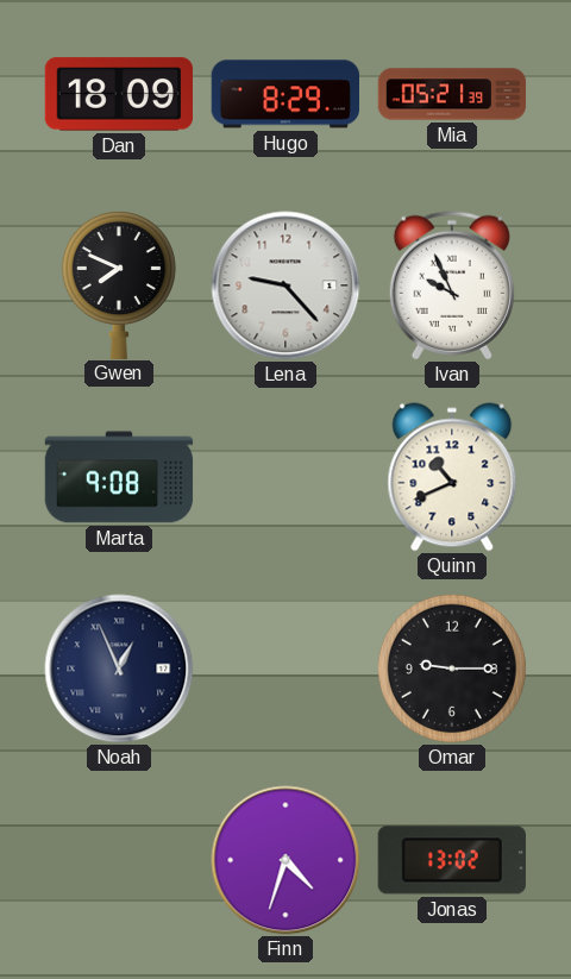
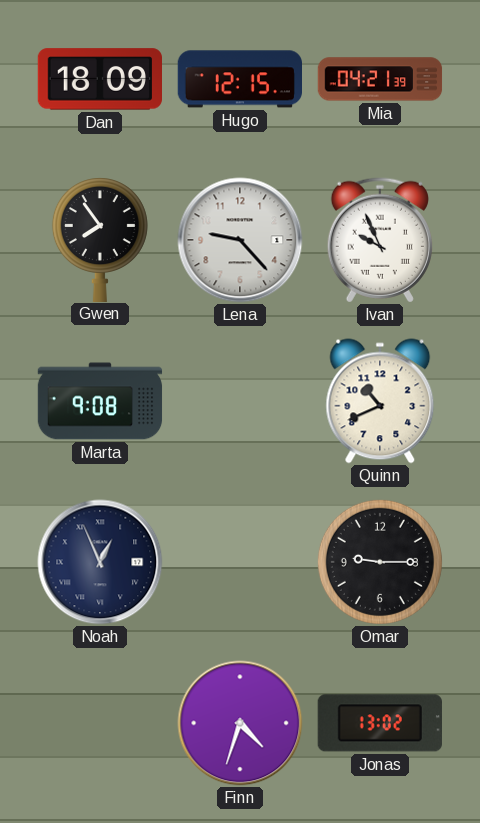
Hugo: 8:29 -> 12:15 (239, 79)
Mia: 05:21 -> 04:21 (380, 79)
Gwen: 7:49 -> 7:54 (100, 240)
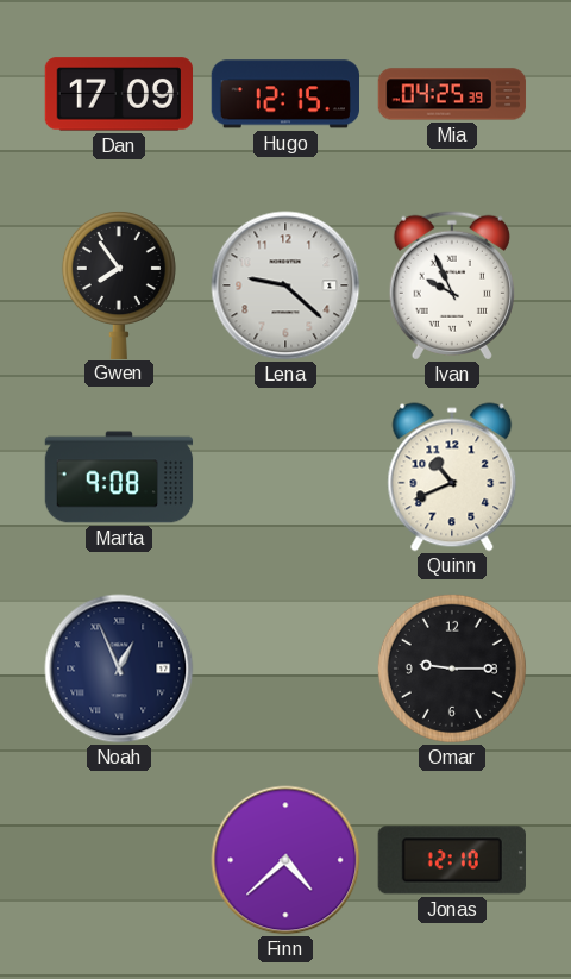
Dan: 18:09 -> 17:09 (118, 94)
Mia: 04:21 -> 04:25 (452, 94)
Lena: 9:23 -> 9:22 (285, 285)
Finn: 4:33 -> 4:38 (285, 860)
Jonas: 13:02 -> 12:10 (452, 860)
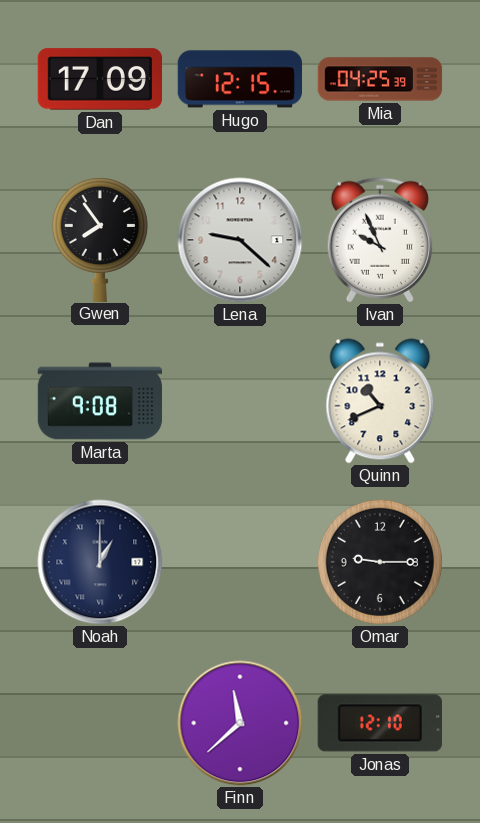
Noah: 12:56 -> 1:00 (100, 562)
Finn: 4:38 -> 11:38 (240, 723)
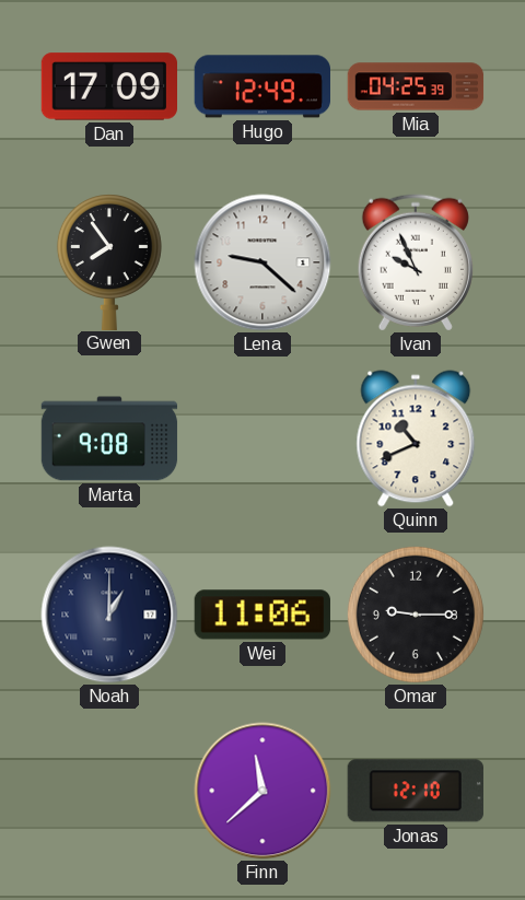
Hugo: 12:15 -> 12:49 (261, 86)
Wei: none -> 11:06 (261, 615)
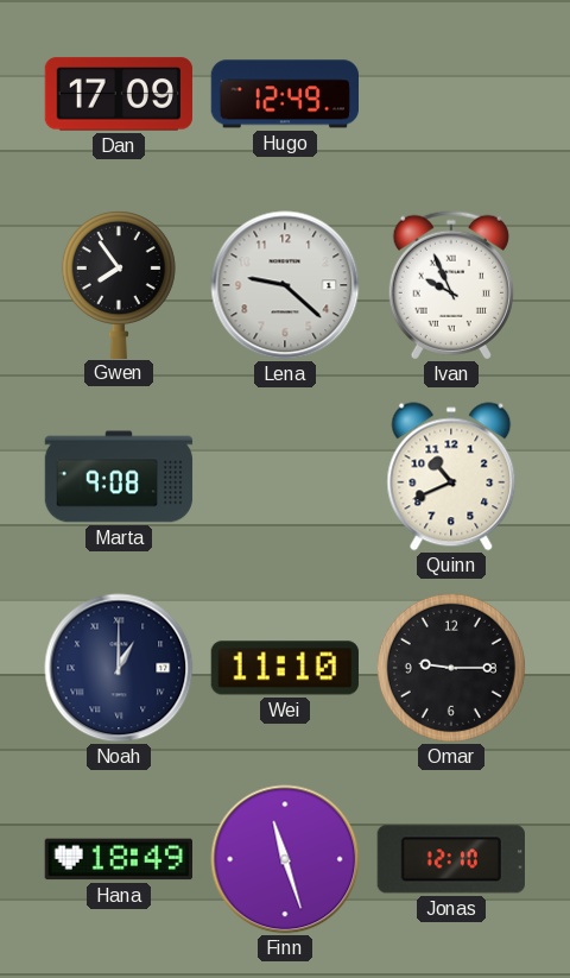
Mia: 04:25 -> none (416, 86)
Wei: 11:06 -> 11:10 (284, 668)
Hana: none -> 18:49 (118, 859)
Finn: 11:38 -> 11:27 (285, 859)
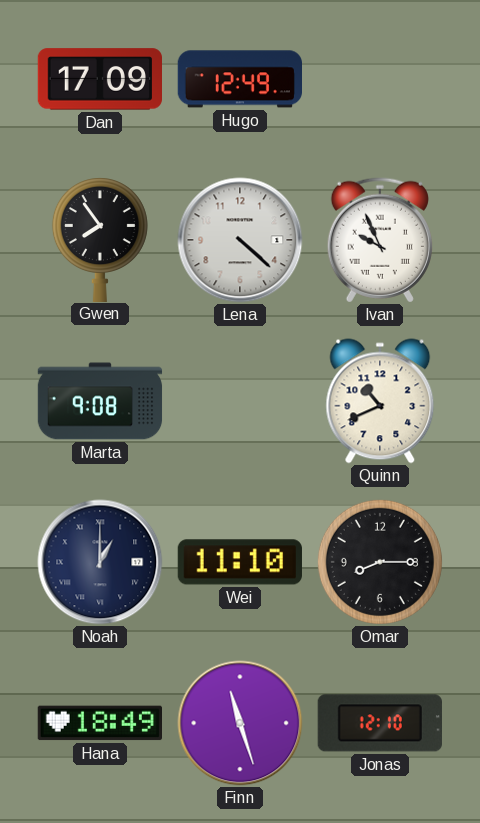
Lena: 9:22 -> 4:22 (240, 240)
Omar: 9:15 -> 8:15 (380, 562)
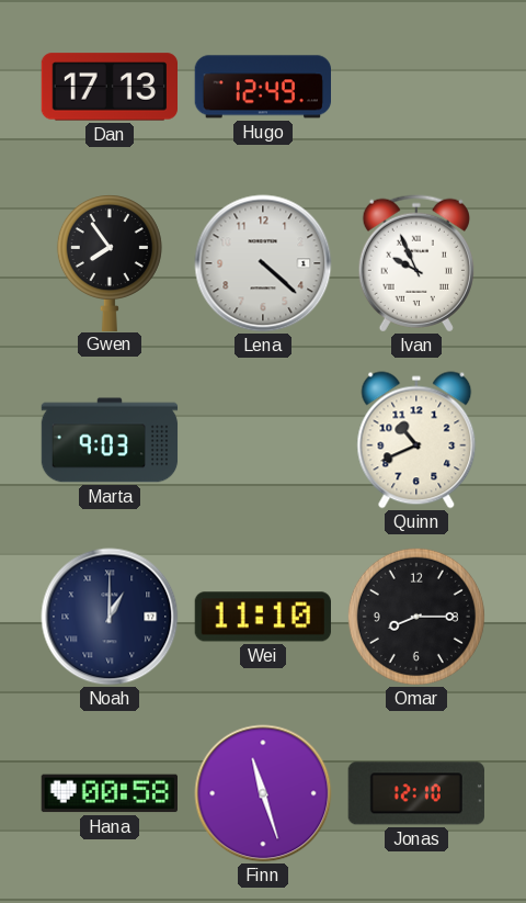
Dan: 17:09 -> 17:13 (108, 87)
Marta: 9:08 -> 9:03 (110, 440)
Hana: 18:49 -> 00:58 (108, 793)
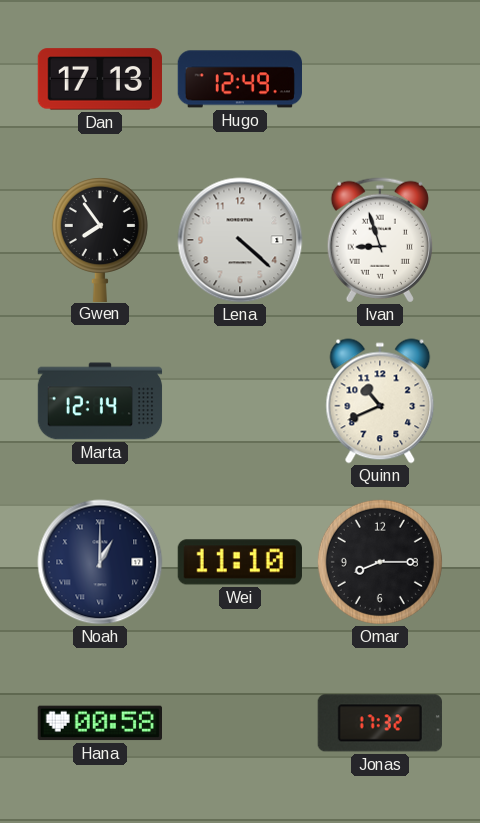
Ivan: 9:56 -> 8:57 (380, 240)
Marta: 9:03 -> 12:14 (100, 401)
Finn: 11:27 -> none (263, 793)
Jonas: 12:10 -> 17:32 (380, 723)
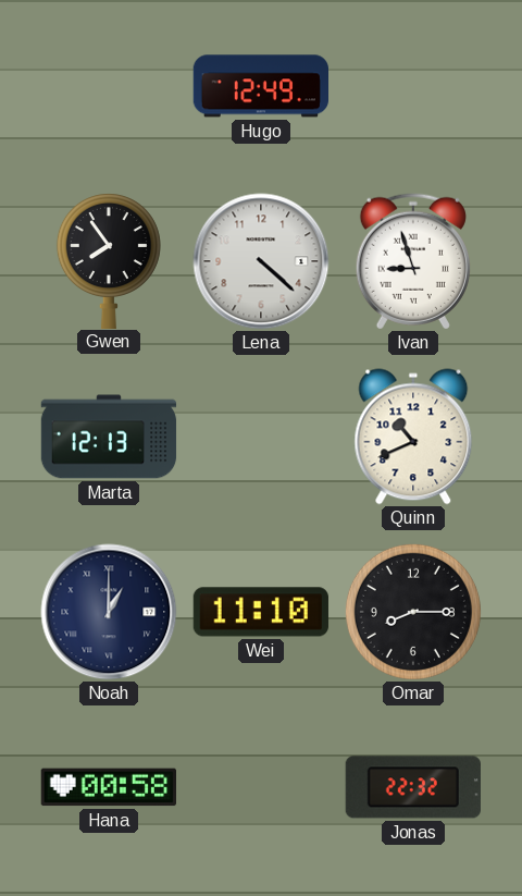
Dan: 17:13 -> none (99, 79)
Marta: 12:14 -> 12:13 (109, 437)
Jonas: 17:32 -> 22:32 (413, 787)
